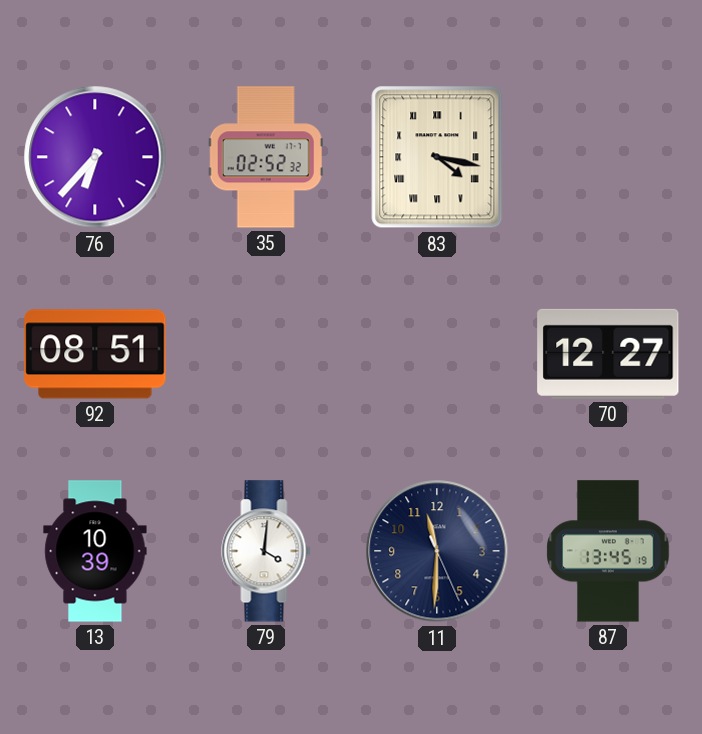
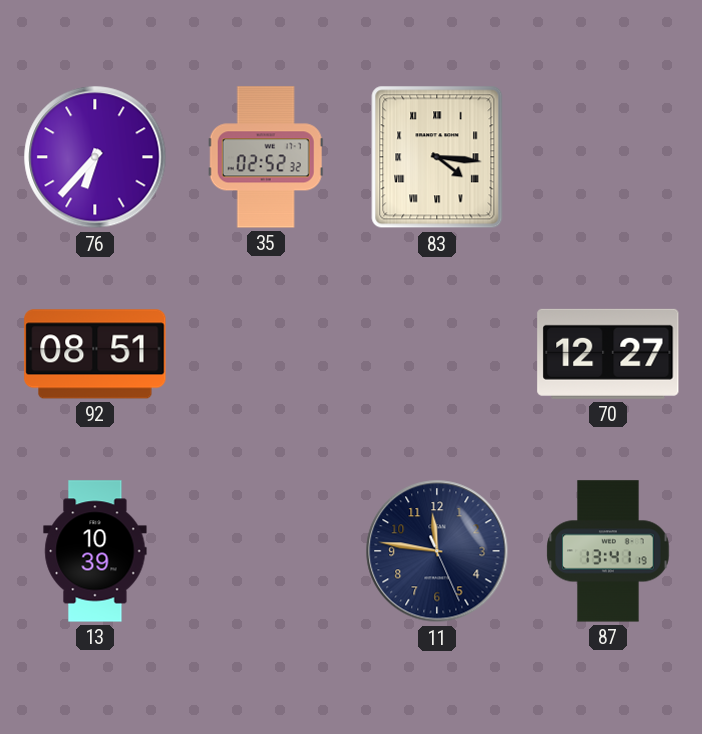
83: 4:17 -> 4:16 (437, 157)
79: 4:01 -> none (266, 551)
11: 11:30 -> 11:46 (437, 551)
87: 13:45 -> 13:41 (608, 551)
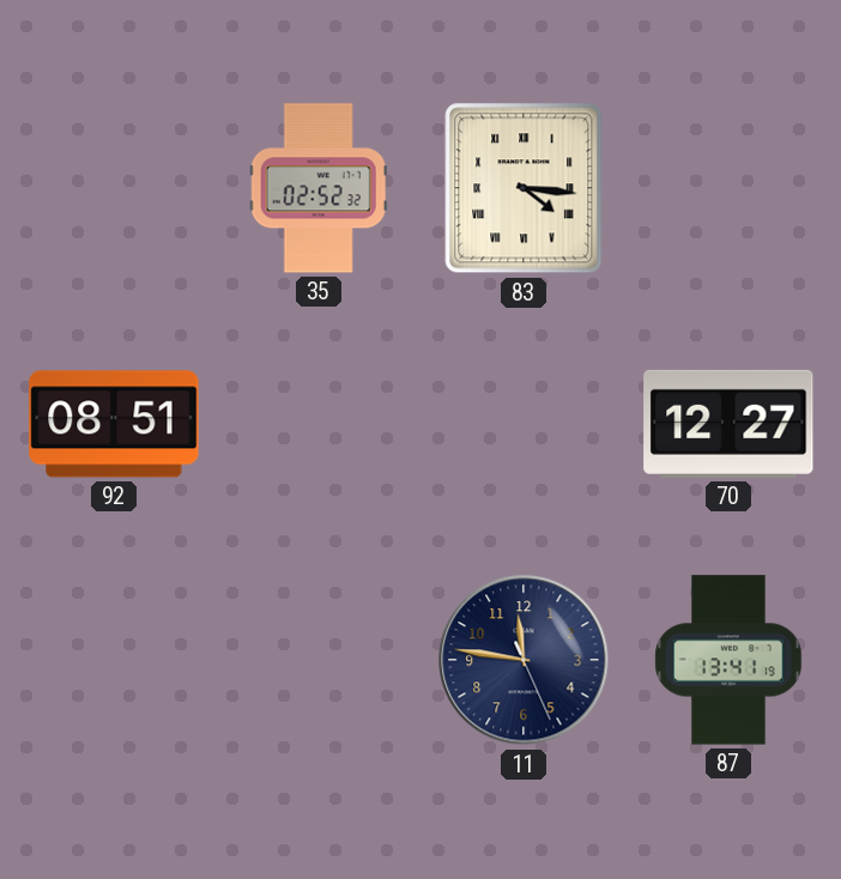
76: 6:37 -> none (95, 157)
13: 10:39 -> none (95, 551)
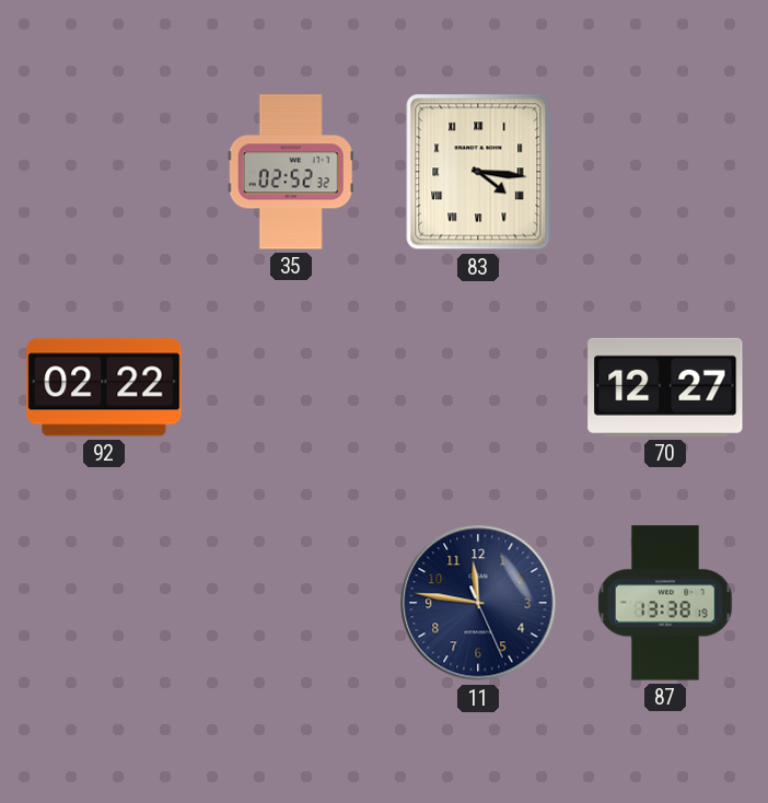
92: 08:51 -> 02:22 (104, 387)
87: 13:41 -> 13:38 (665, 603)
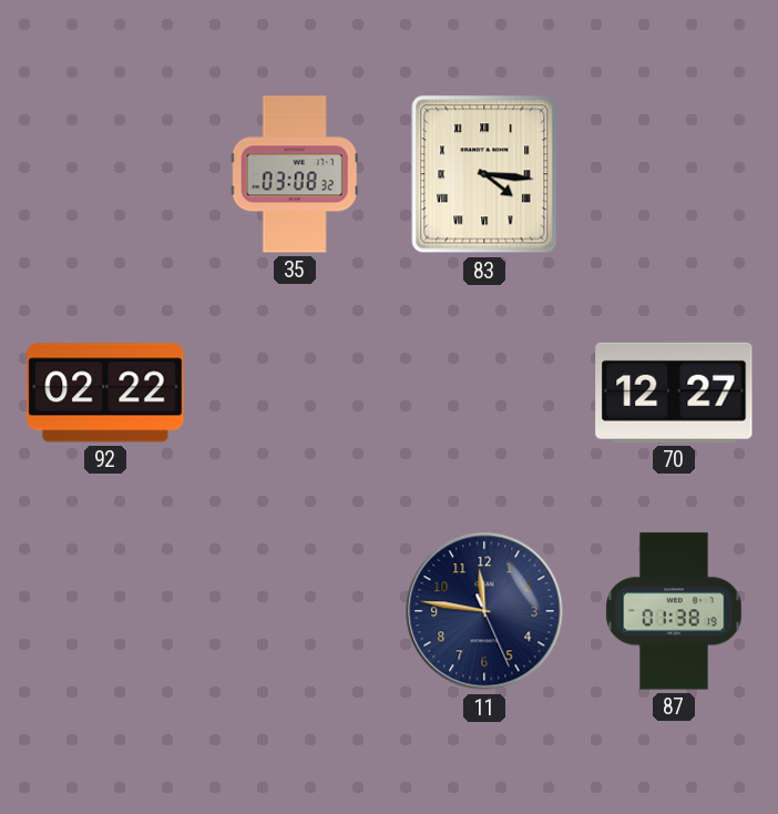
35: 02:52 -> 03:08 (295, 174)
87: 13:38 -> 01:38 (674, 611)
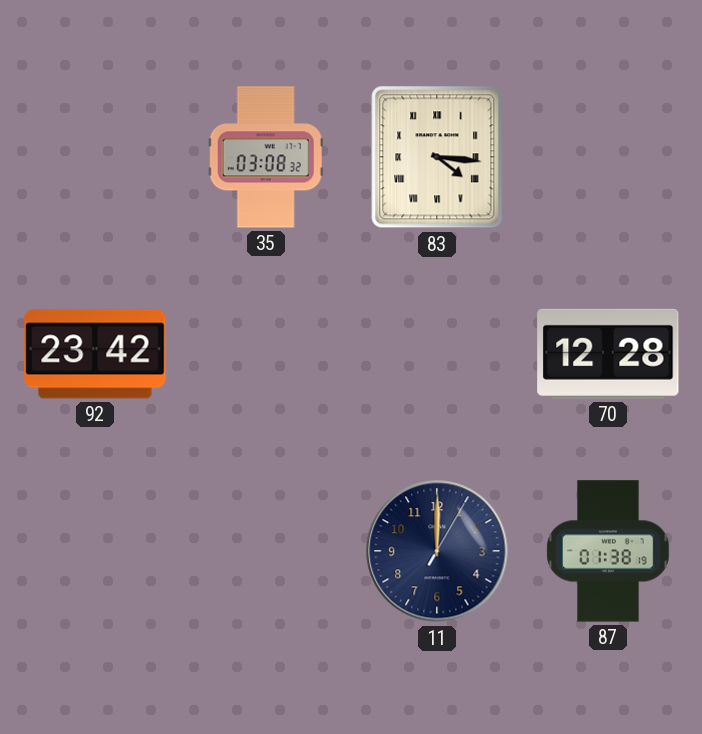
92: 02:22 -> 23:42 (95, 354)
70: 12:27 -> 12:28 (608, 354)
11: 11:46 -> 12:00 (437, 551)
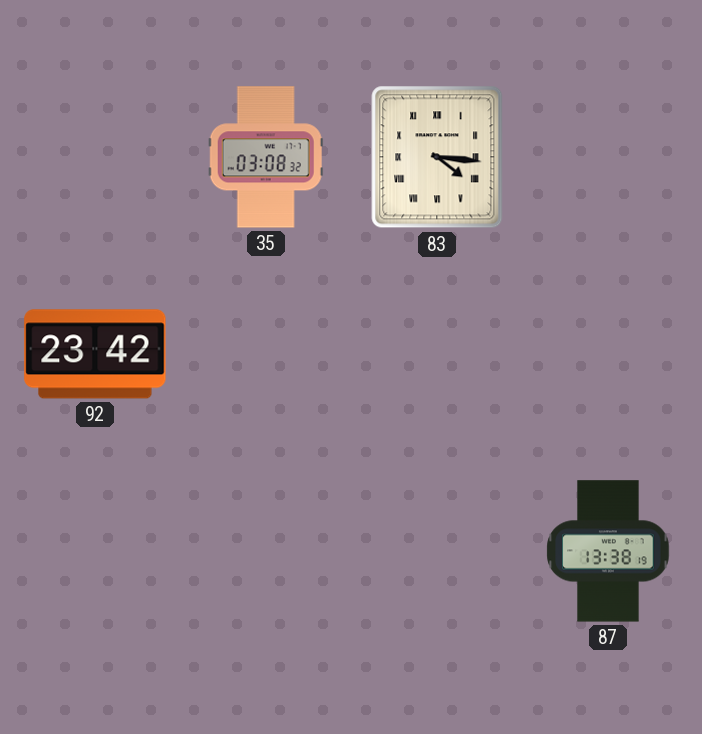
70: 12:28 -> none (608, 354)
11: 12:00 -> none (437, 551)
87: 01:38 -> 13:38 (608, 551)
